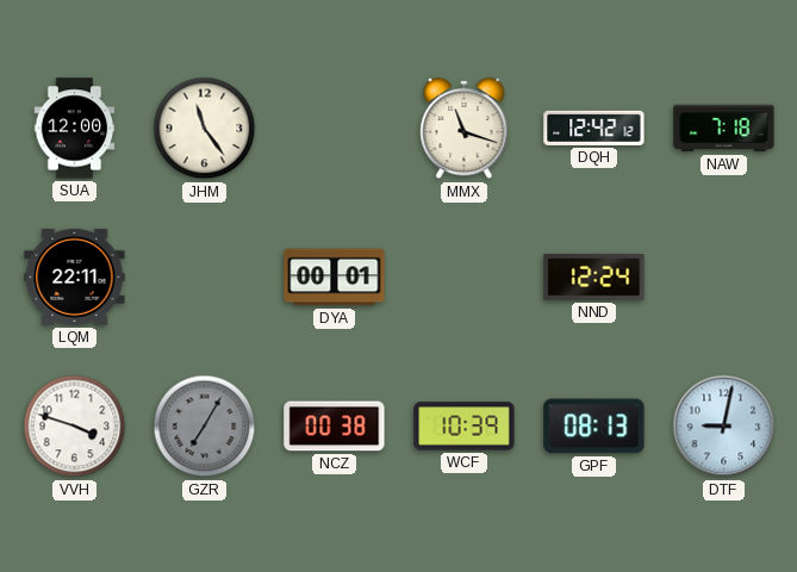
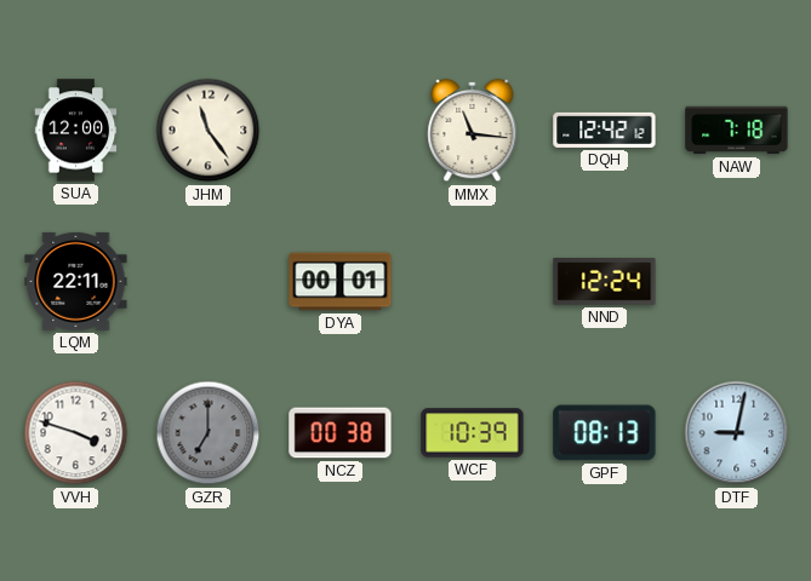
MMX: 11:18 -> 11:16 (473, 131)
GZR: 7:05 -> 7:00 (209, 433)
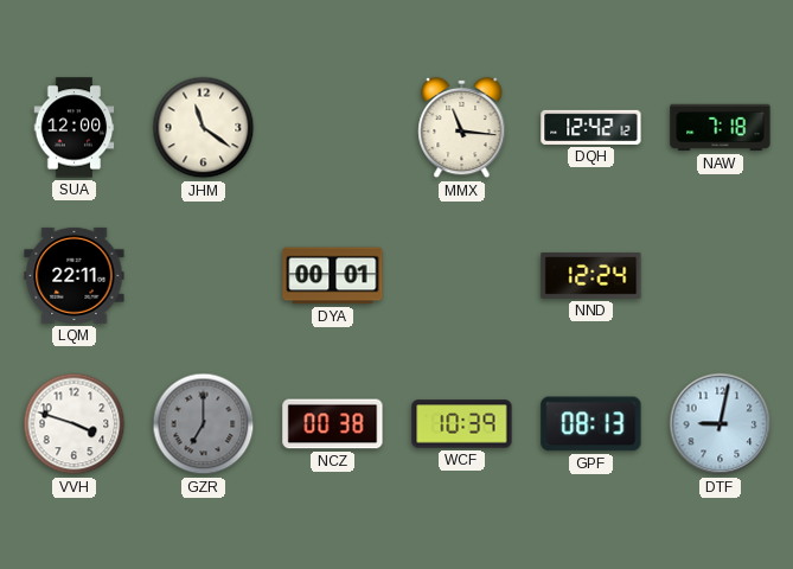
JHM: 11:24 -> 11:21 (204, 128)
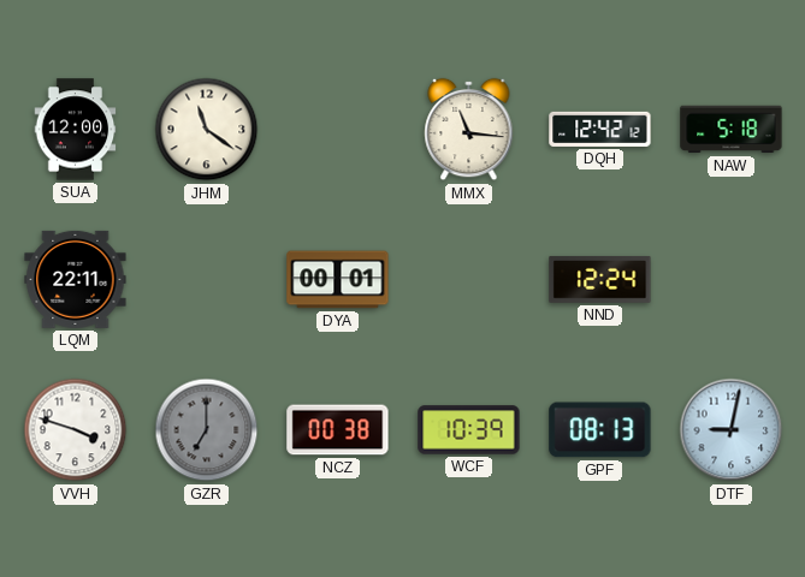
NAW: 7:18 -> 5:18 (732, 130)
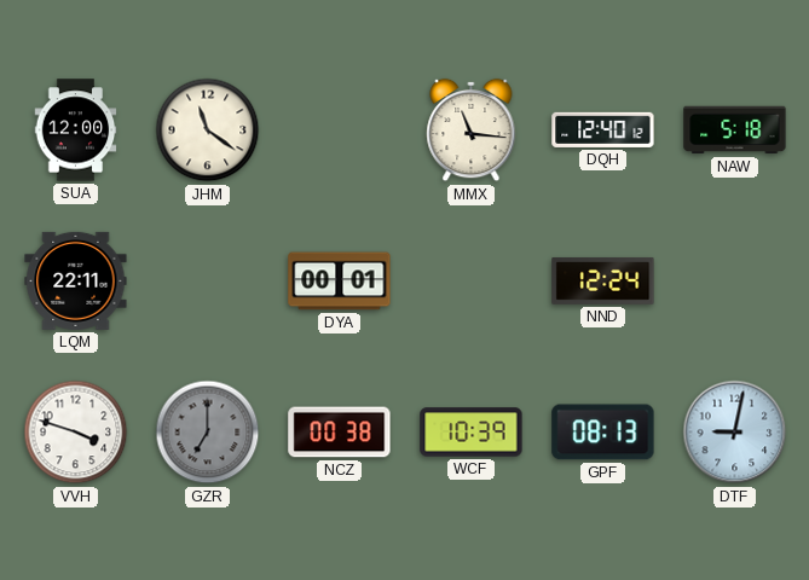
DQH: 12:42 -> 12:40 (603, 129)
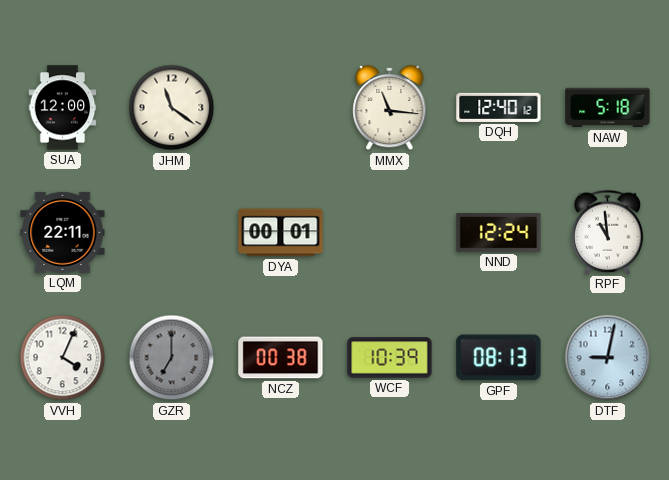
RPF: none -> 10:59 (608, 232)
VVH: 3:48 -> 4:04 (63, 358)
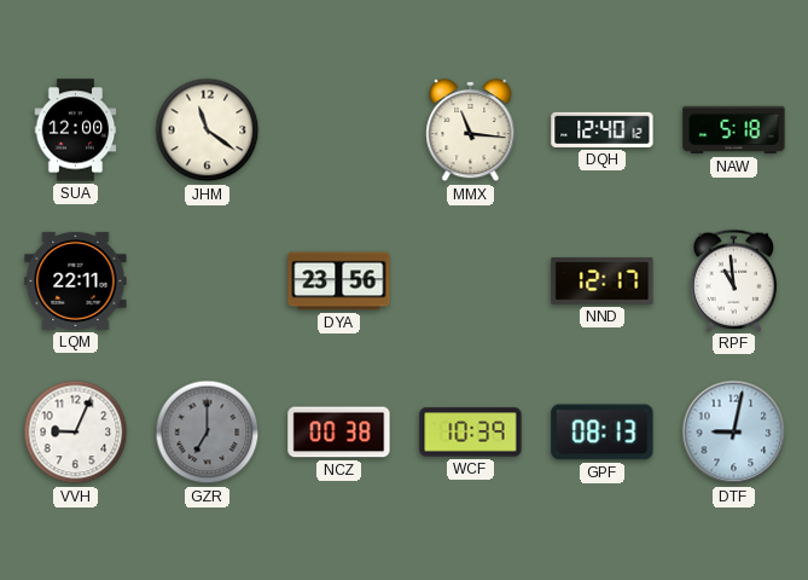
DYA: 00:01 -> 23:56 (339, 282)
NND: 12:24 -> 12:17 (603, 282)
VVH: 4:04 -> 9:04 (76, 433)
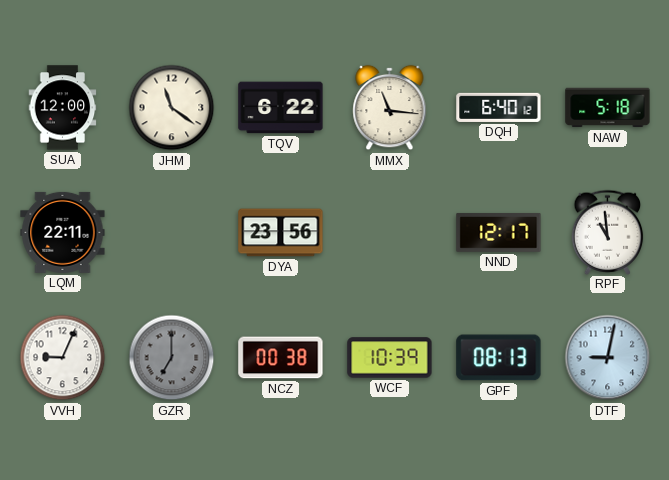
TQV: none -> 6:22 (281, 108)
DQH: 12:40 -> 6:40 (499, 107)
